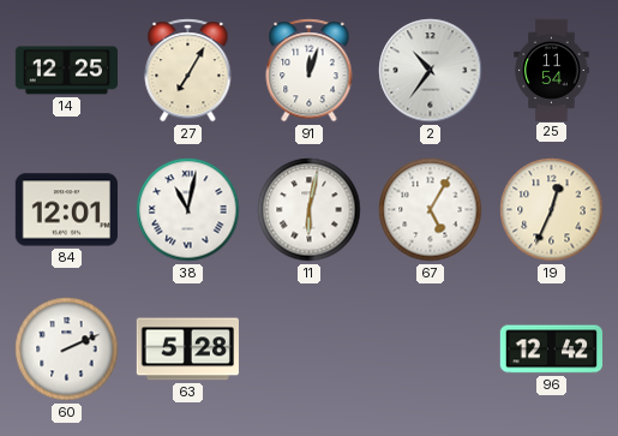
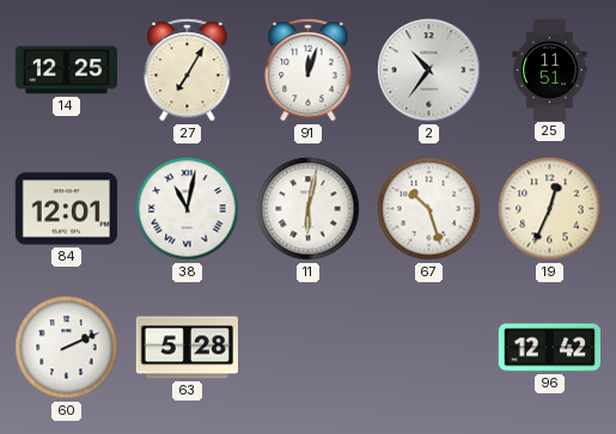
25: 11:54 -> 11:51 (550, 69)
67: 5:05 -> 10:27 (429, 209)
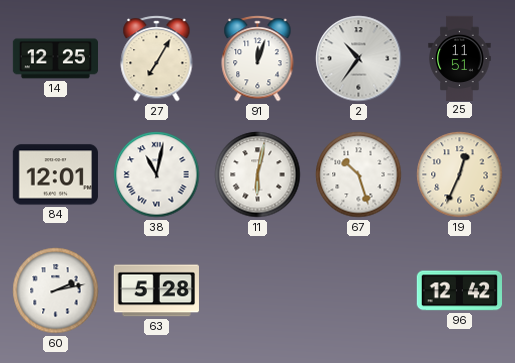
60: 2:11 -> 2:13 (56, 291)
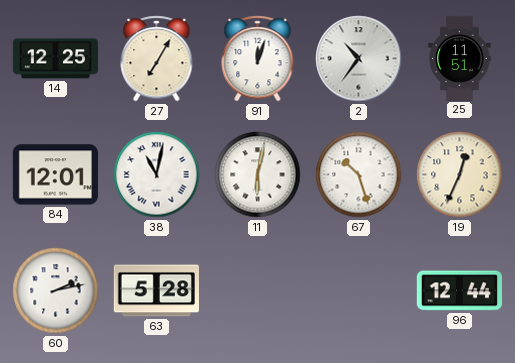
96: 12:42 -> 12:44 (459, 291)
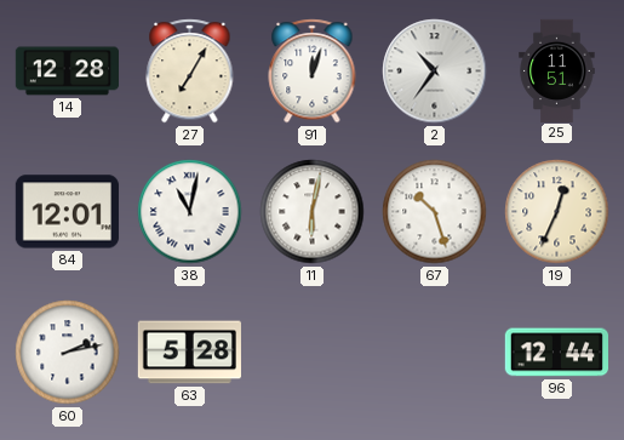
14: 12:25 -> 12:28 (67, 72)
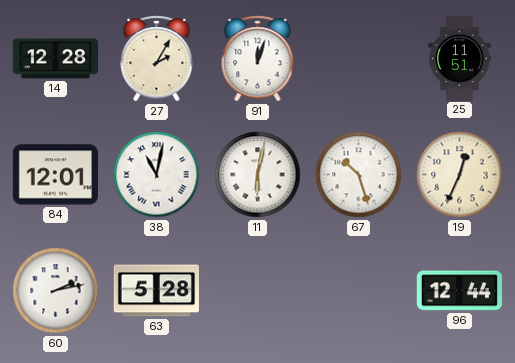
27: 7:05 -> 2:05 (157, 59)
2: 10:36 -> none (435, 72)
